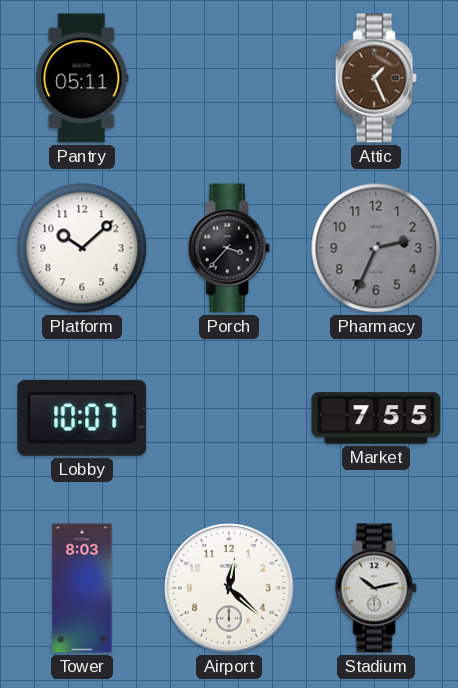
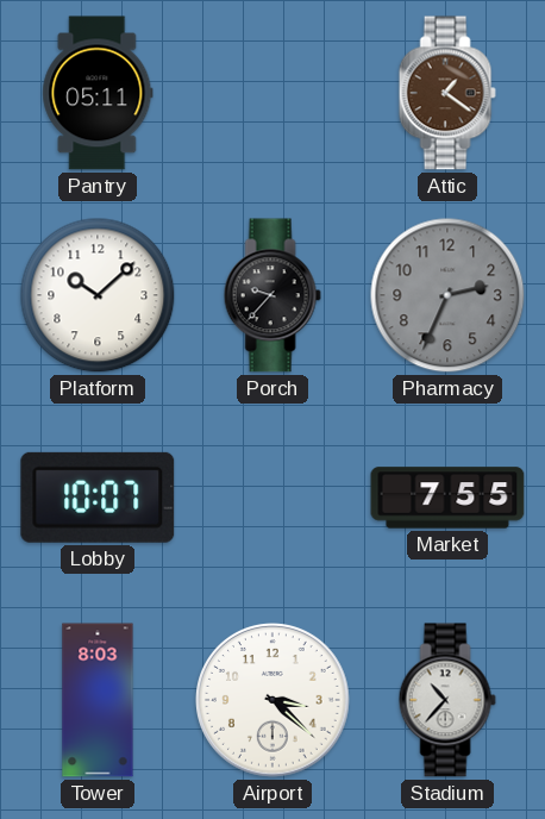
Attic: 1:26 -> 1:21 (447, 93)
Porch: 3:37 -> 9:37 (272, 295)
Airport: 12:22 -> 3:22 (272, 700)
Stadium: 10:13 -> 10:37 (447, 700)
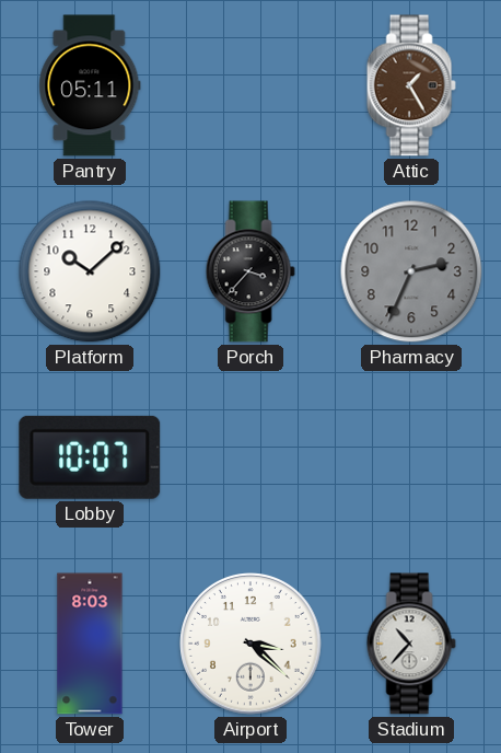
Attic: 1:21 -> 1:25 (411, 85)
Porch: 9:37 -> 3:37 (250, 271)
Market: 7:55 -> none (447, 498)
